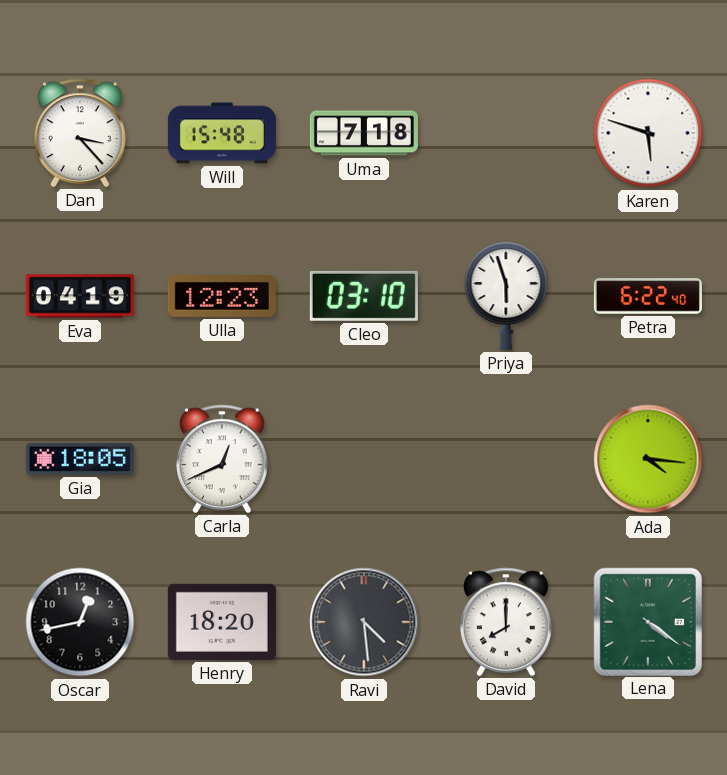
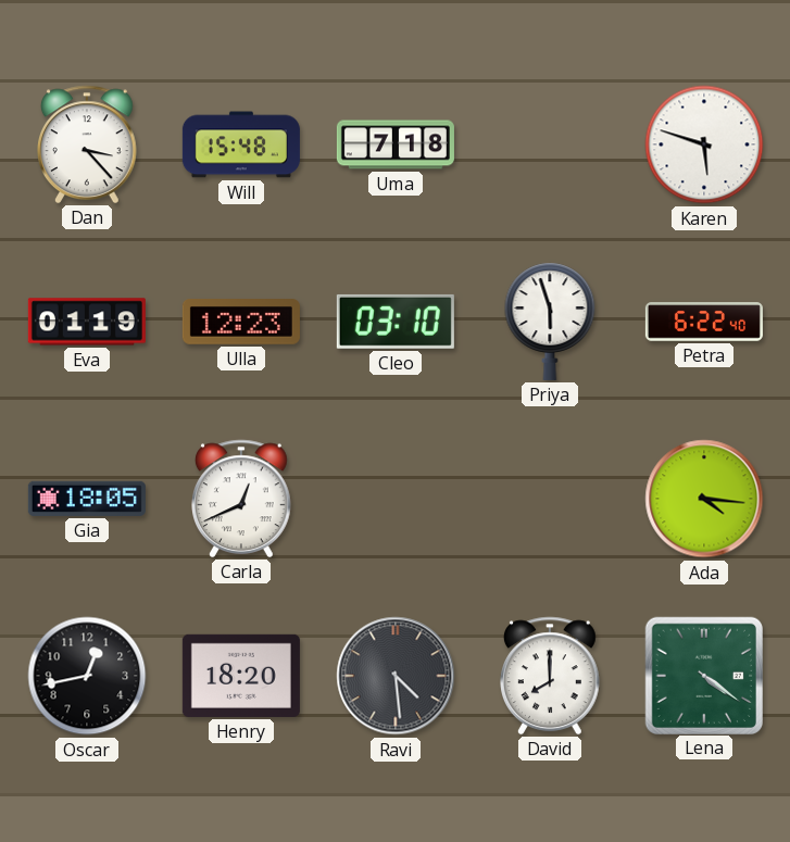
Eva: 04:19 -> 01:19 (87, 322)
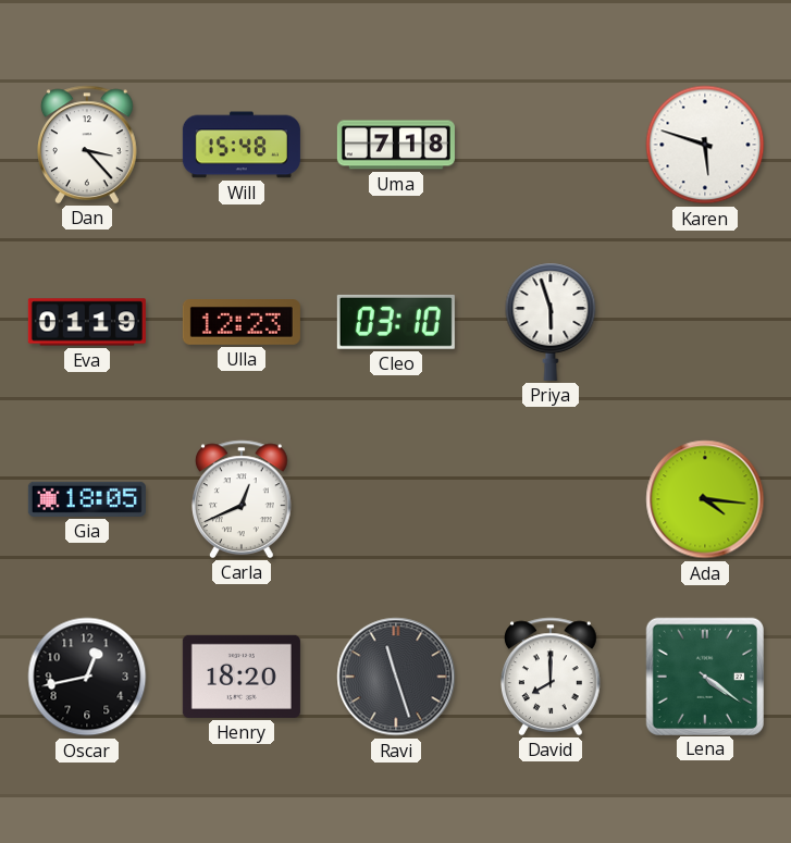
Petra: 6:22 -> none (704, 322)
Ravi: 4:29 -> 11:27 (396, 677)
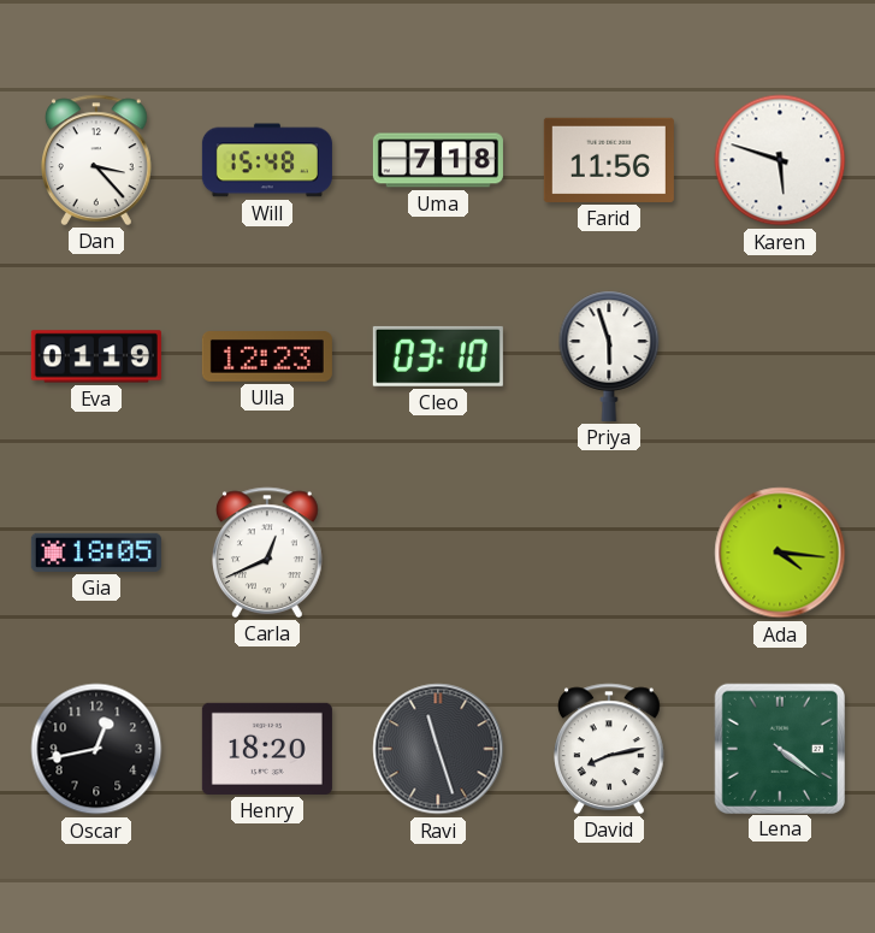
Farid: none -> 11:56 (609, 160)
David: 8:00 -> 8:13 (610, 749)
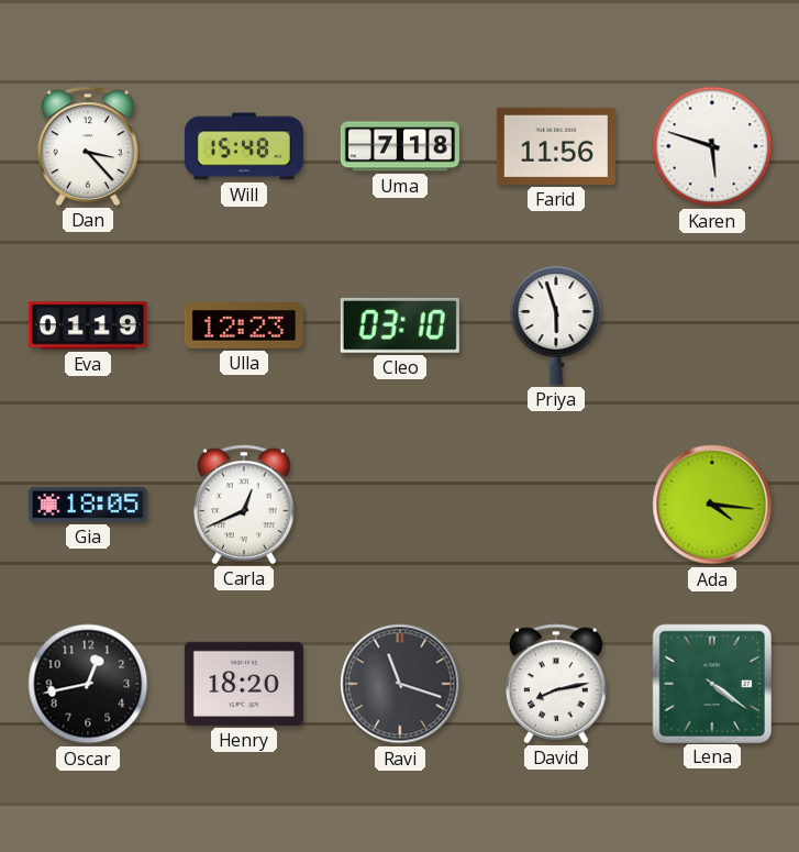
Ravi: 11:27 -> 11:18 (400, 684)
